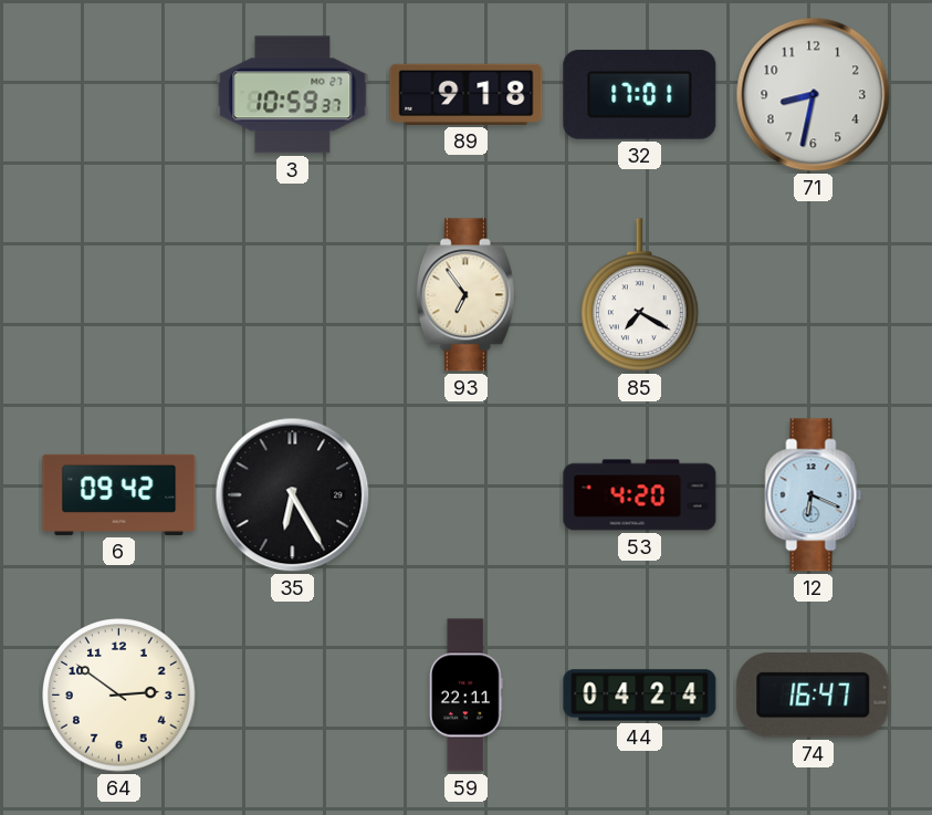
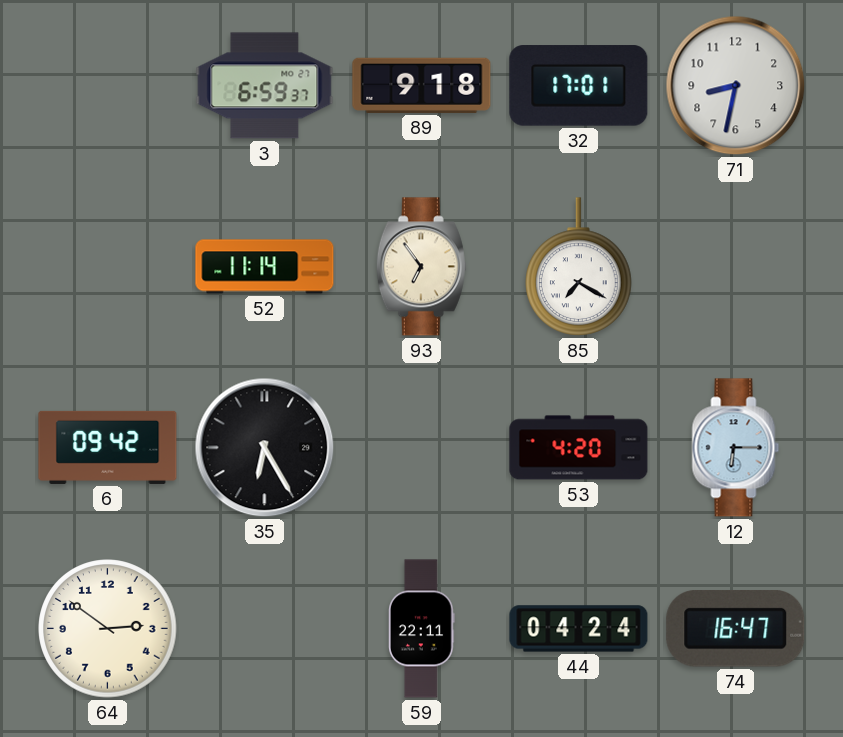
3: 10:59 -> 6:59 (265, 86)
52: none -> 11:14 (265, 267)
12: 6:19 -> 6:15 (736, 448)
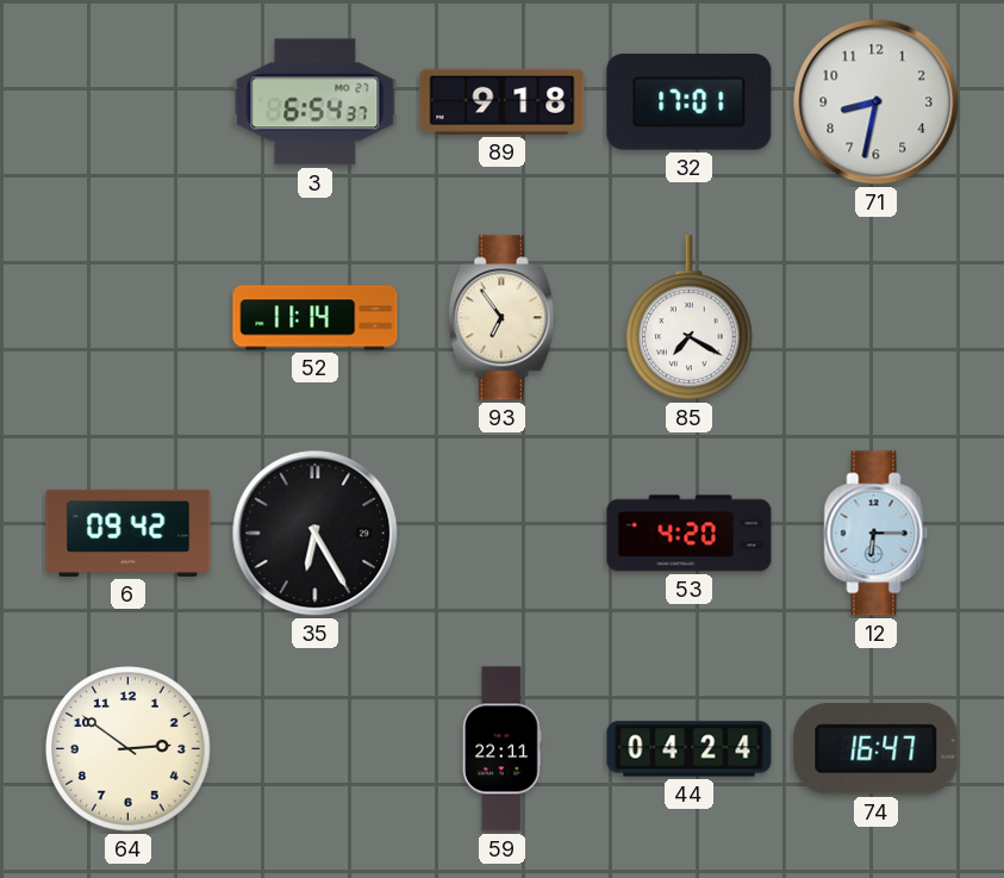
3: 6:59 -> 6:54 (316, 102)
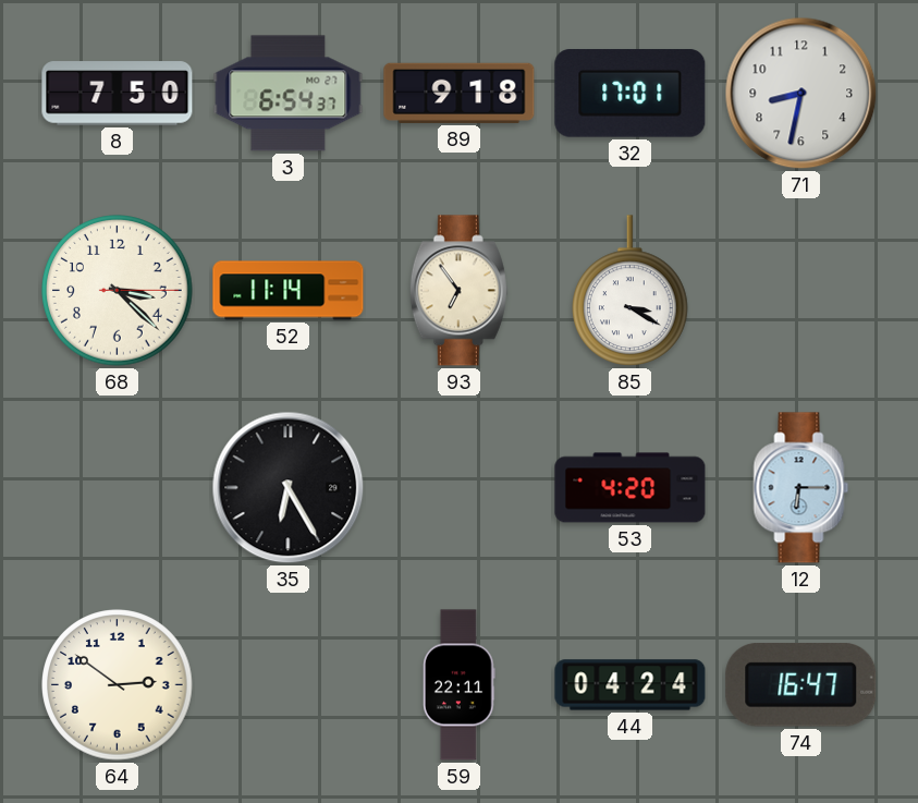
8: none -> 7:50 (118, 94)
68: none -> 3:22 (118, 291)
85: 7:20 -> 3:20 (631, 291)
6: 09:42 -> none (129, 533)
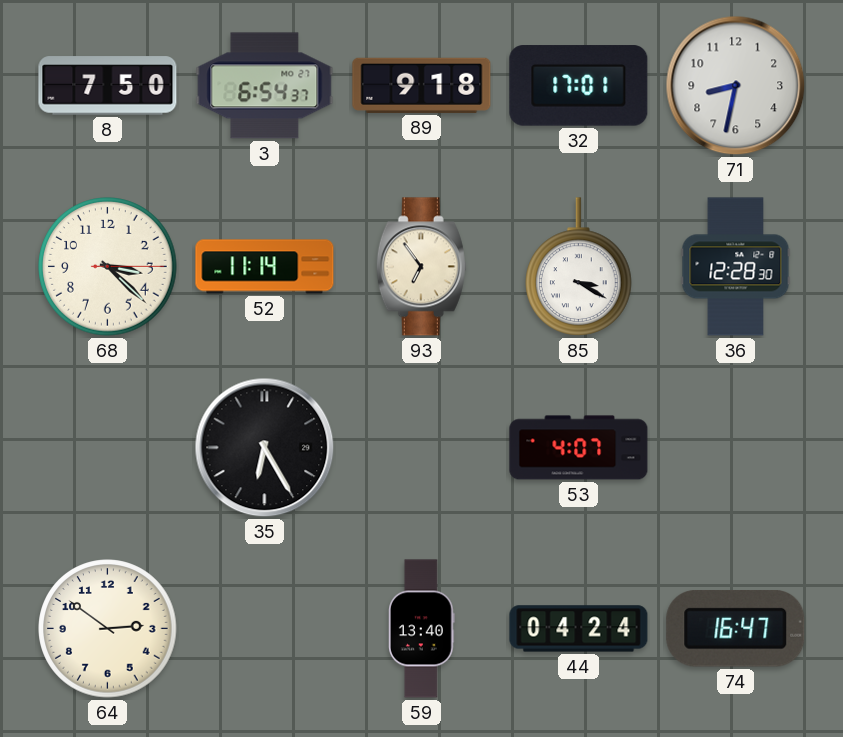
36: none -> 12:28 (736, 267)
53: 4:20 -> 4:07 (579, 448)
12: 6:15 -> none (801, 488)
59: 22:11 -> 13:40 (422, 629)
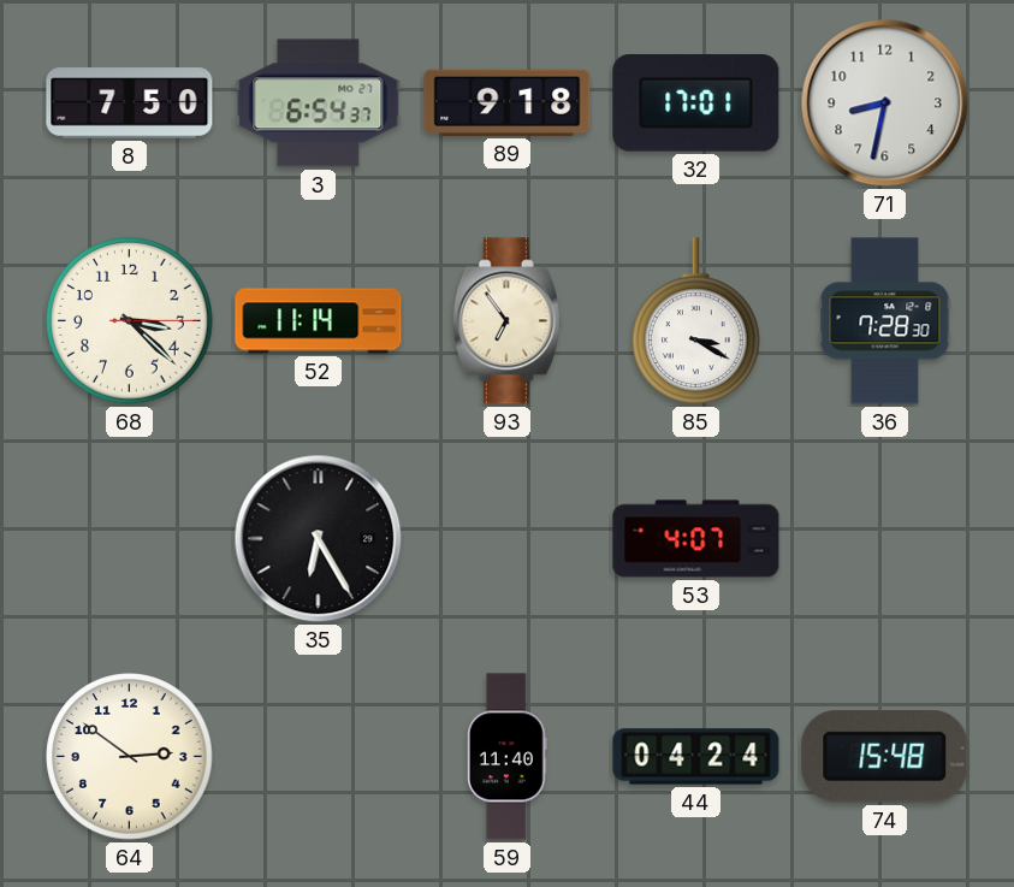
36: 12:28 -> 7:28 (885, 321)
59: 13:40 -> 11:40 (508, 757)
74: 16:47 -> 15:48 (885, 757)
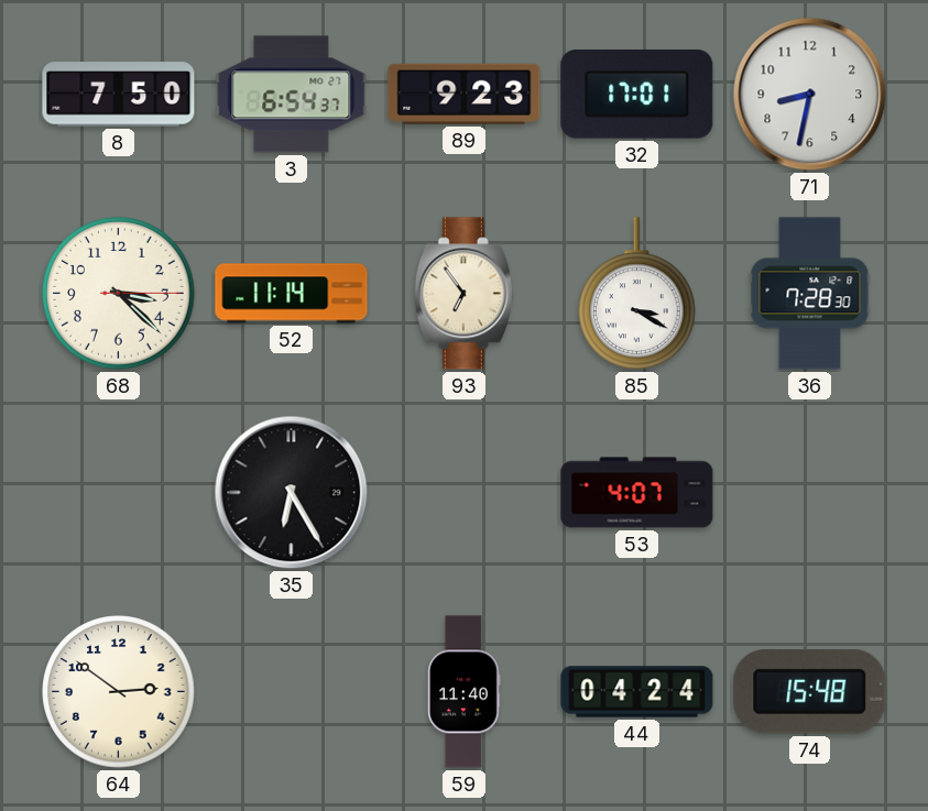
89: 9:18 -> 9:23 (465, 94)
